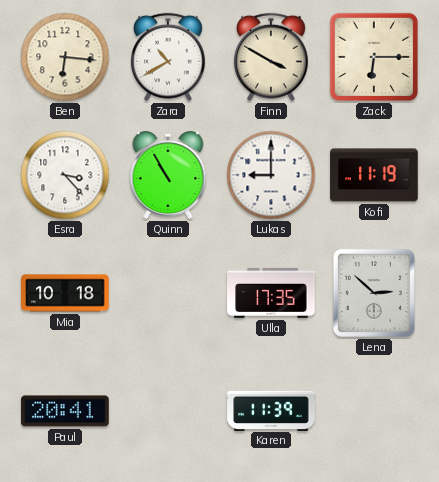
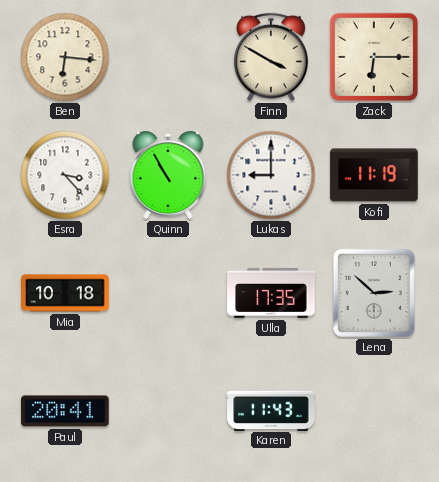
Zara: 10:40 -> none (169, 57)
Karen: 11:39 -> 11:43 (271, 410)
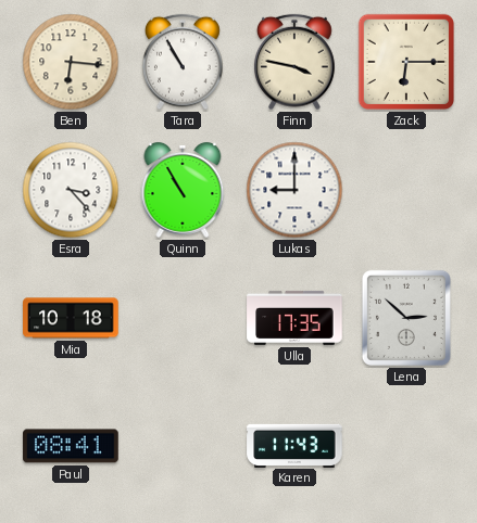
Tara: none -> 10:55 (184, 62)
Finn: 3:50 -> 3:47 (296, 62)
Kofi: 11:19 -> none (374, 175)
Paul: 20:41 -> 08:41 (71, 446)
